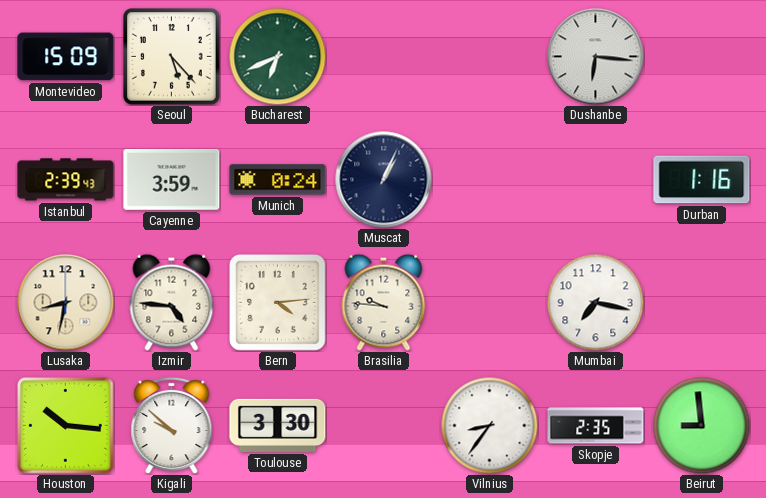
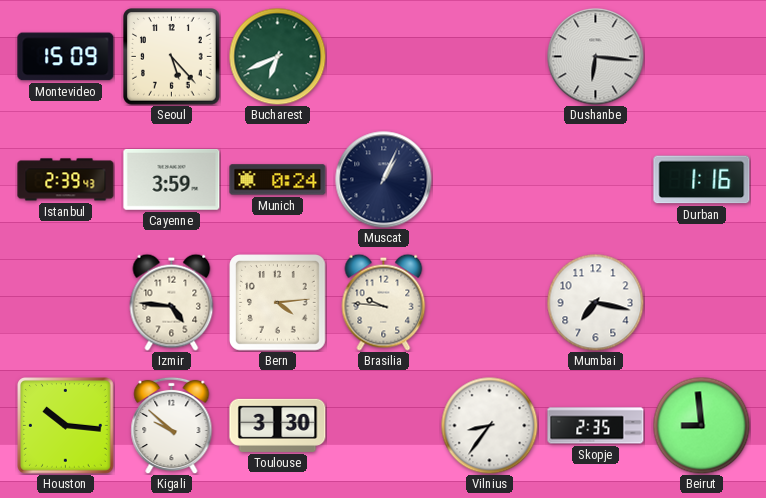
Lusaka: 8:32 -> none (66, 303)
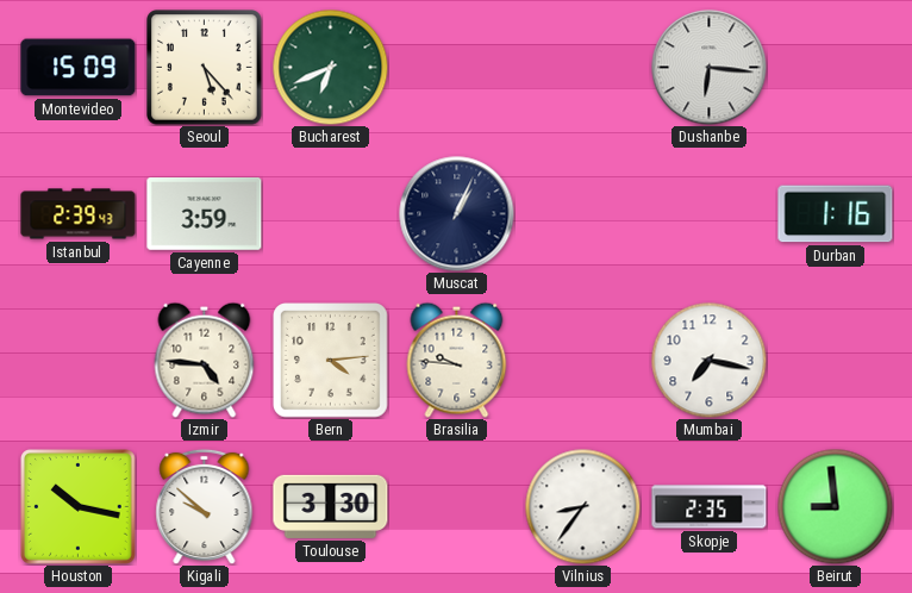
Munich: 0:24 -> none (278, 180)
Houston: 10:16 -> 10:17 (79, 507)
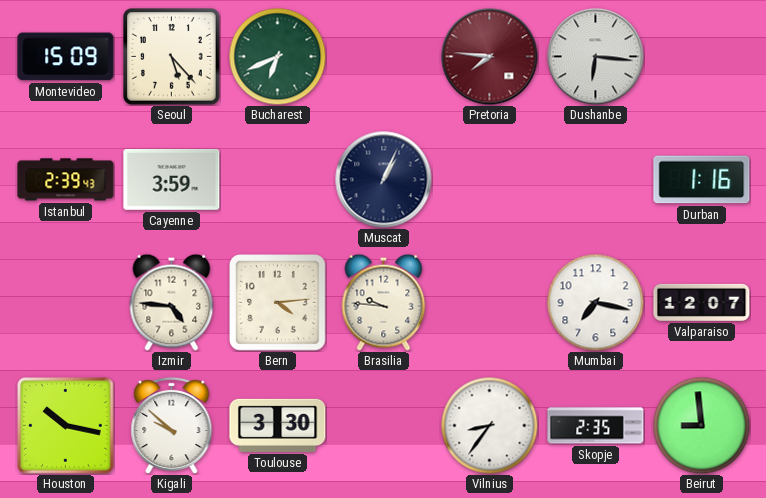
Pretoria: none -> 7:46 (490, 57)
Valparaiso: none -> 12:07 (702, 302)
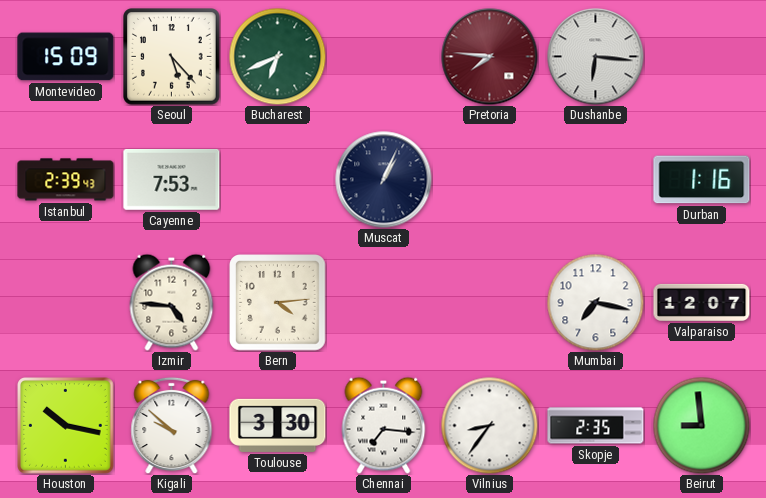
Cayenne: 3:59 -> 7:53 (172, 179)
Brasilia: 9:46 -> none (384, 302)
Chennai: none -> 7:16 (384, 425)
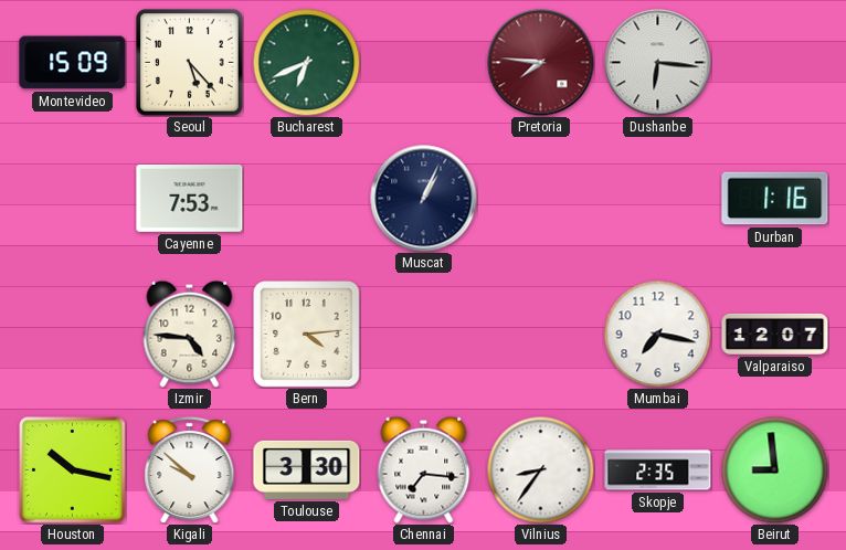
Istanbul: 2:39 -> none (66, 180)
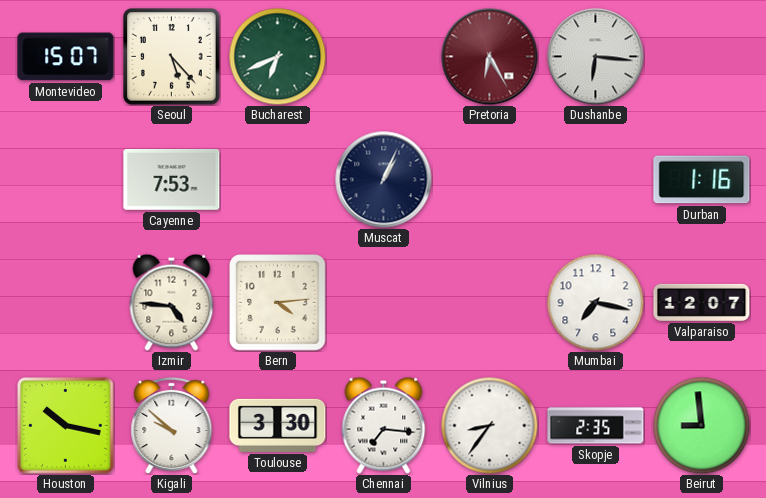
Montevideo: 15:09 -> 15:07 (66, 57)
Pretoria: 7:46 -> 6:25 (490, 57)
